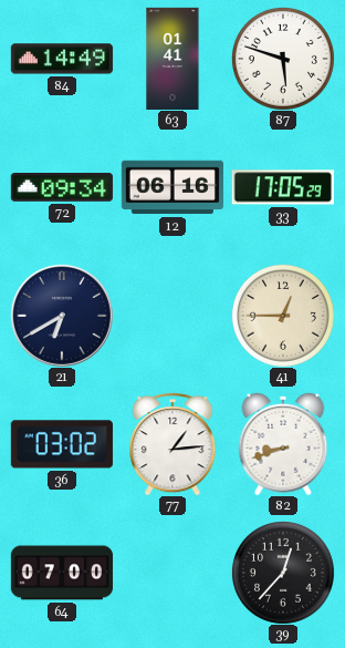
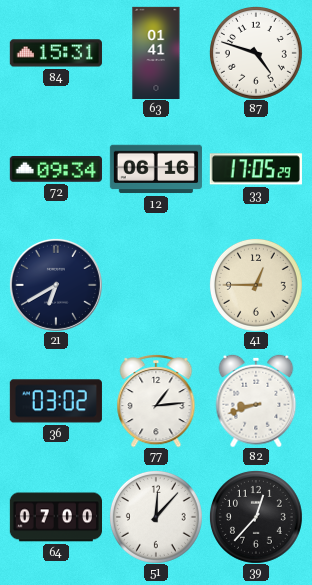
84: 14:49 -> 15:31 (56, 53)
87: 5:48 -> 4:48 (256, 53)
51: none -> 12:07 (156, 517)
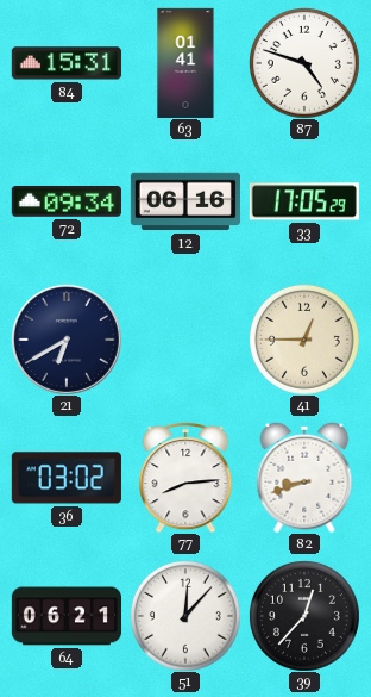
77: 1:14 -> 8:14 (185, 478)
64: 07:00 -> 06:21 (65, 616)
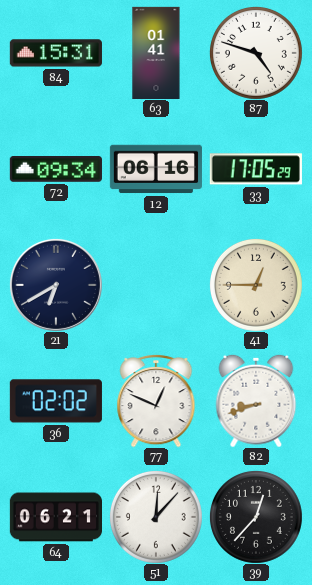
36: 03:02 -> 02:02 (56, 401)
77: 8:14 -> 12:49 (156, 401)
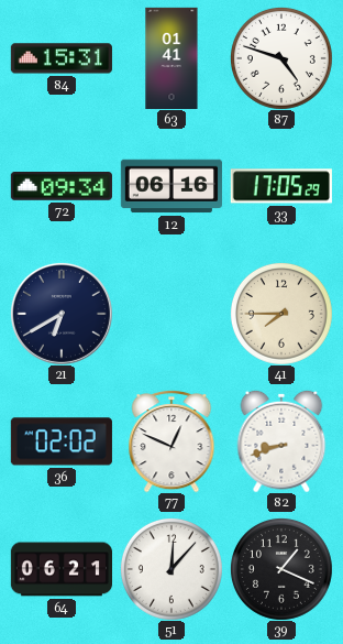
41: 12:45 -> 7:45 (281, 314)
39: 12:37 -> 1:19 (281, 569)
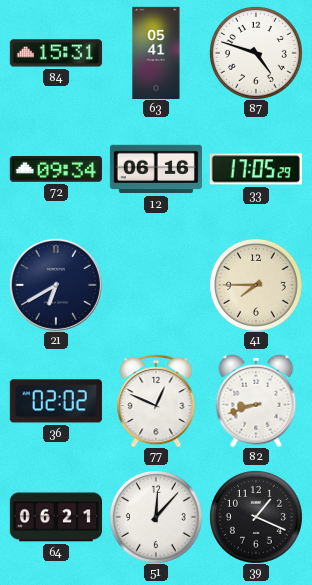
63: 01:41 -> 05:41 (156, 52)
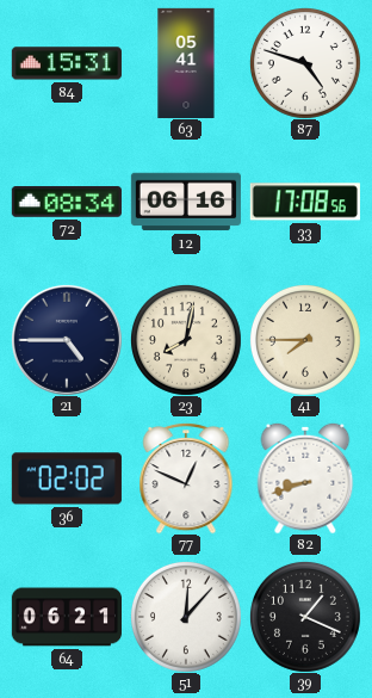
72: 09:34 -> 08:34 (67, 203)
33: 17:05 -> 17:08 (305, 202)
21: 6:40 -> 4:45 (67, 340)
23: none -> 8:02 (186, 340)
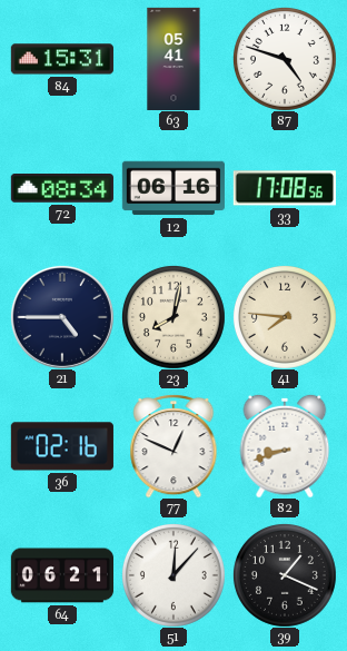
41: 7:45 -> 7:46 (285, 317)
36: 02:02 -> 02:16 (62, 446)
